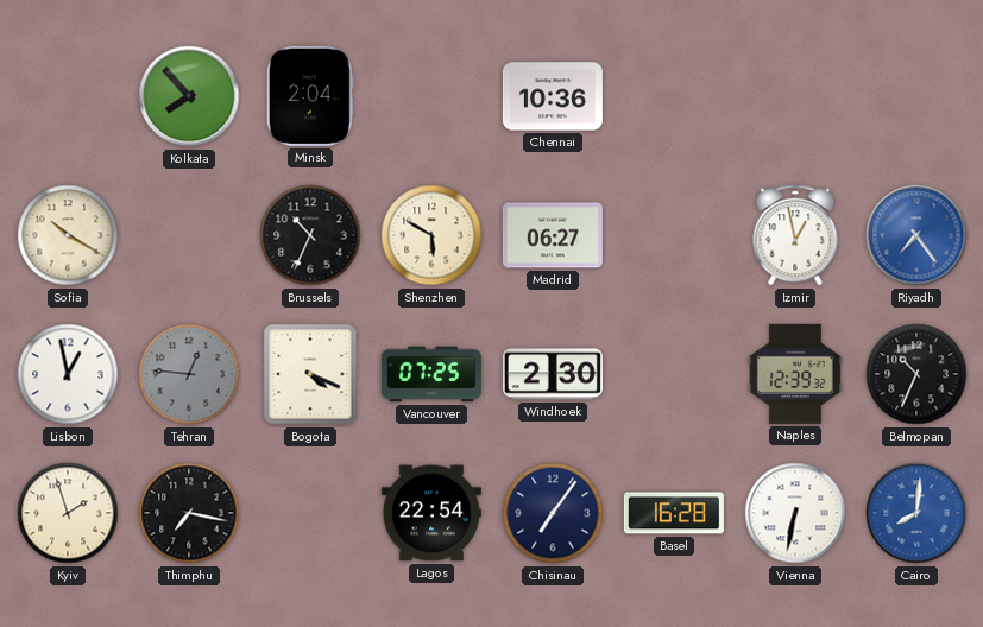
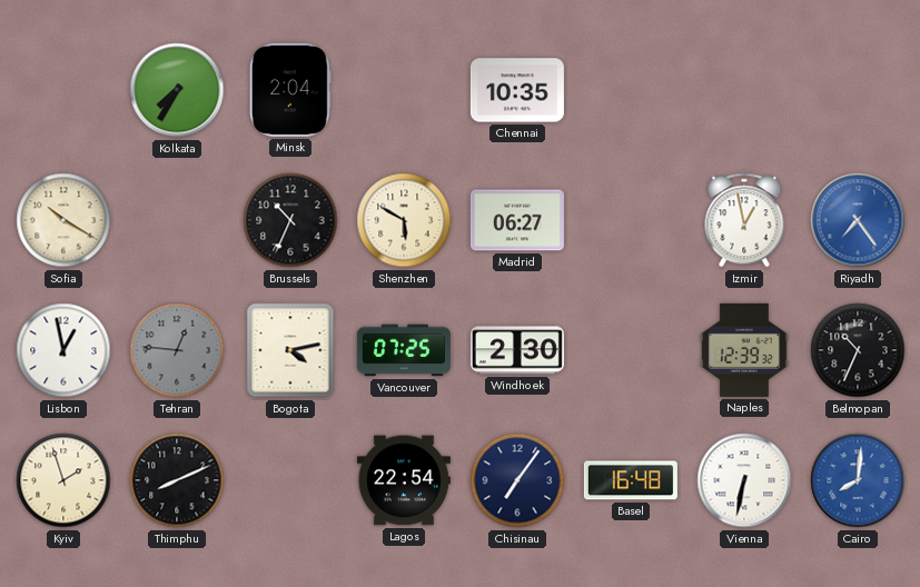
Kolkata: 7:53 -> 7:35 (177, 90)
Chennai: 10:36 -> 10:35 (517, 90)
Bogota: 4:19 -> 4:13 (290, 350)
Thimphu: 7:17 -> 8:11 (177, 480)
Basel: 16:28 -> 16:48 (631, 480)
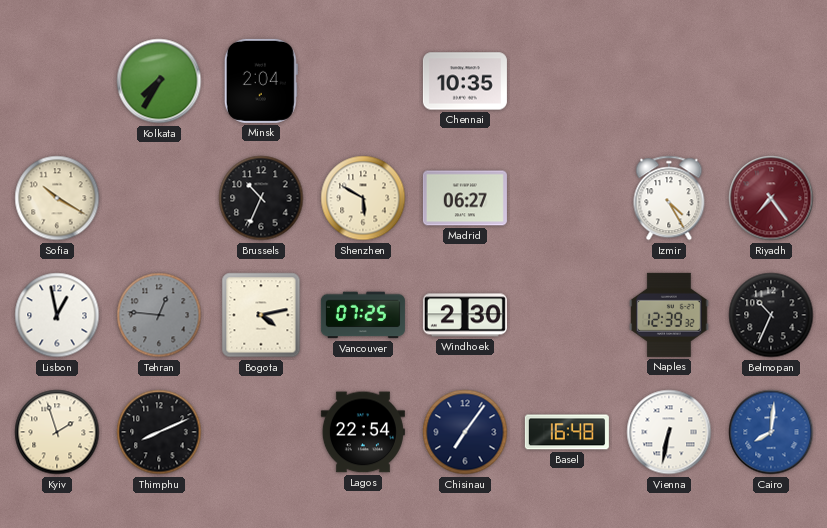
Izmir: 12:58 -> 4:25 (669, 198)
Riyadh dial: blue -> burgundy (771, 198)
